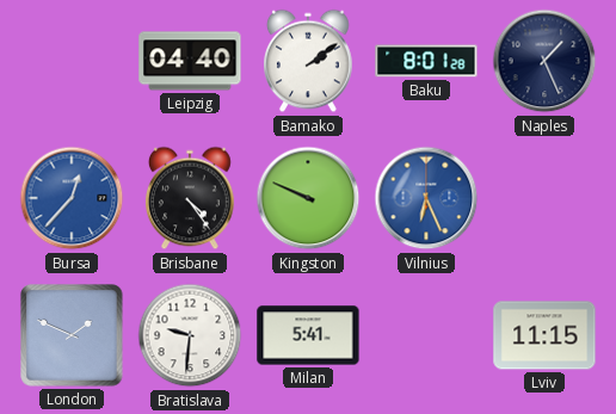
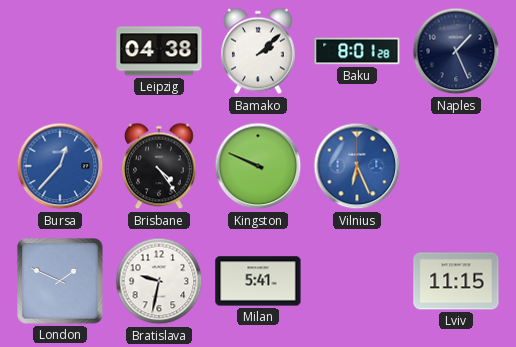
Leipzig: 04:40 -> 04:38 (159, 51)
Bamako: 2:09 -> 2:08 (259, 51)
Bratislava: 9:31 -> 9:32 (159, 281)
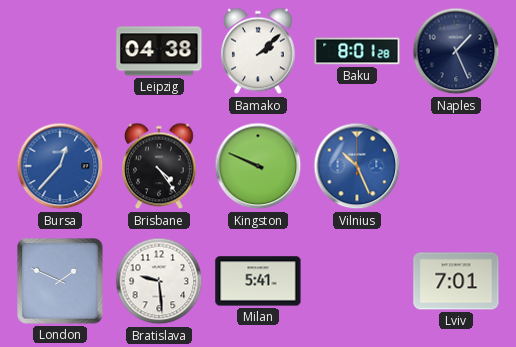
Vilnius: 6:26 -> 10:26 (357, 166)
Bratislava: 9:32 -> 9:29 (159, 281)
Lviv: 11:15 -> 7:01 (456, 281)
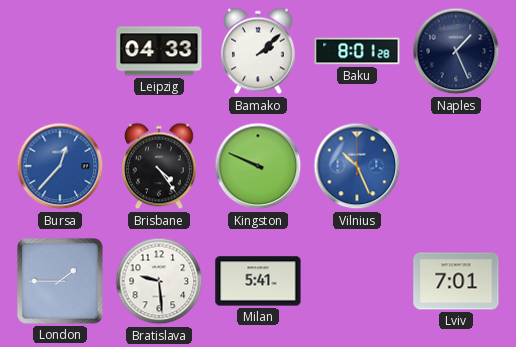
Leipzig: 04:38 -> 04:33 (159, 51)
London: 1:49 -> 1:45 (60, 281)
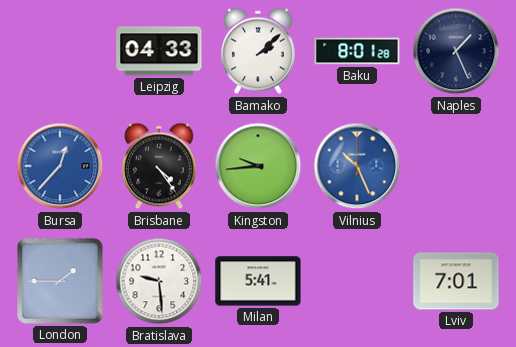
Kingston: 9:49 -> 9:44 (258, 166)
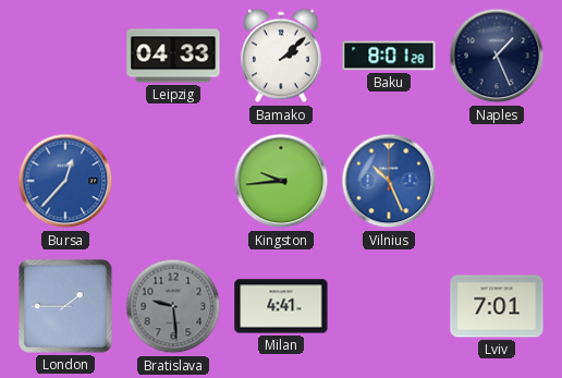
Brisbane: 4:24 -> none (160, 166)
Bratislava dial: white -> grey (173, 306)
Milan: 5:41 -> 4:41 (281, 306)
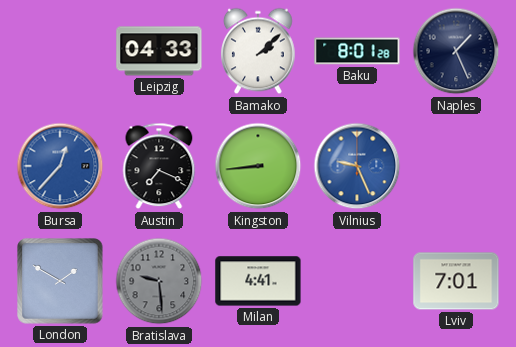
Austin: none -> 7:19 (159, 166)
Kingston: 9:44 -> 8:44 (258, 166)
Vilnius: 10:26 -> 9:26 (357, 166)
London: 1:45 -> 1:50 (60, 281)
